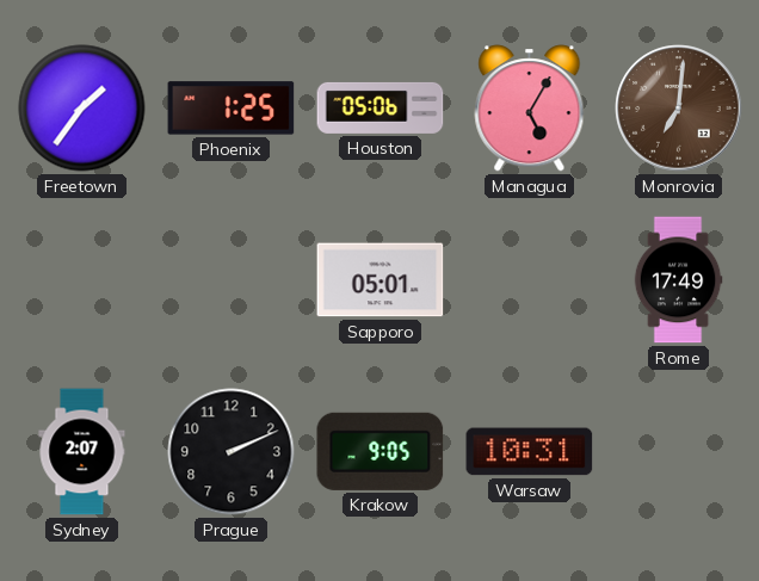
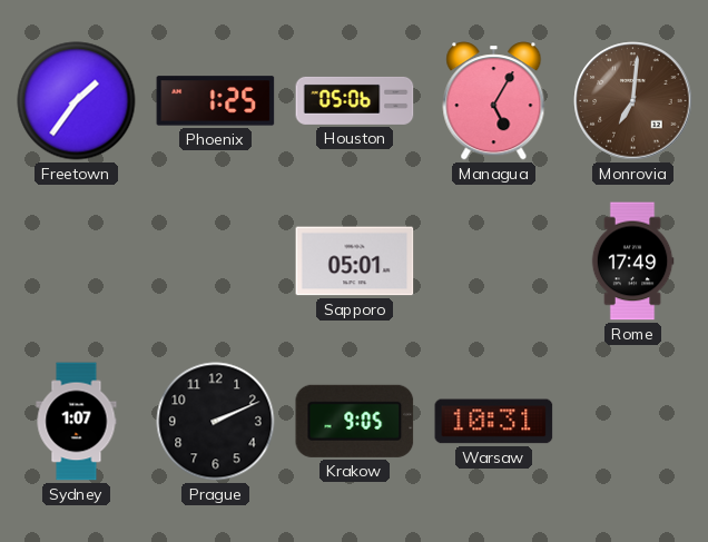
Sydney: 2:07 -> 1:07 (77, 422)
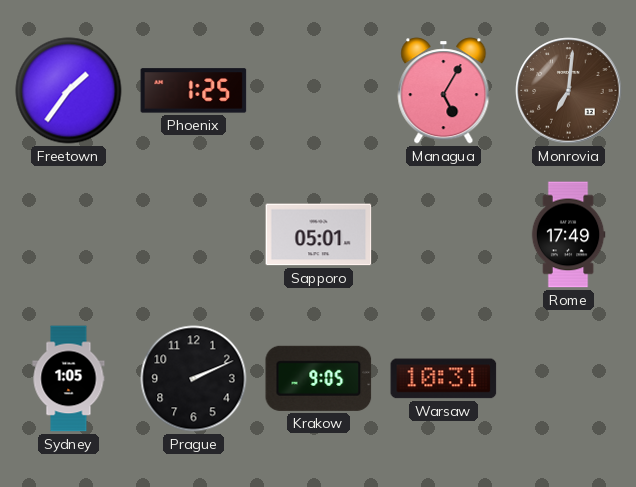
Houston: 05:06 -> none (355, 100)
Sydney: 1:07 -> 1:05 (69, 379)
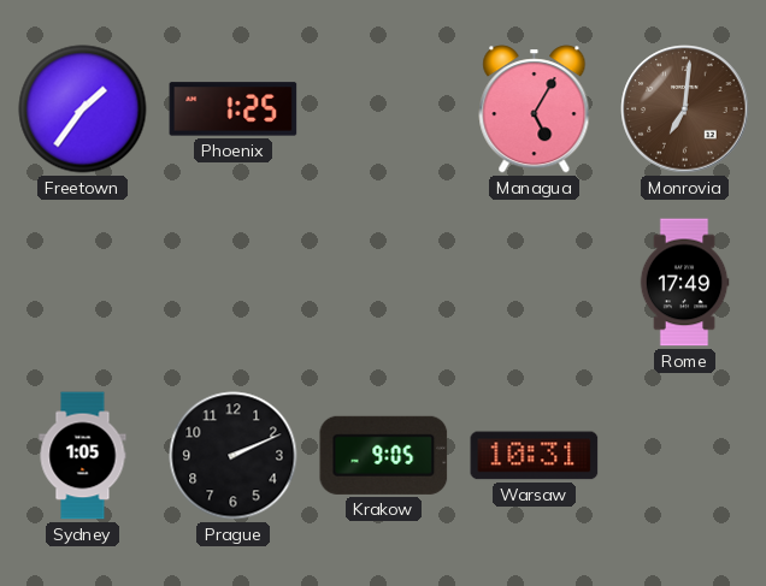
Sapporo: 05:01 -> none (319, 235)
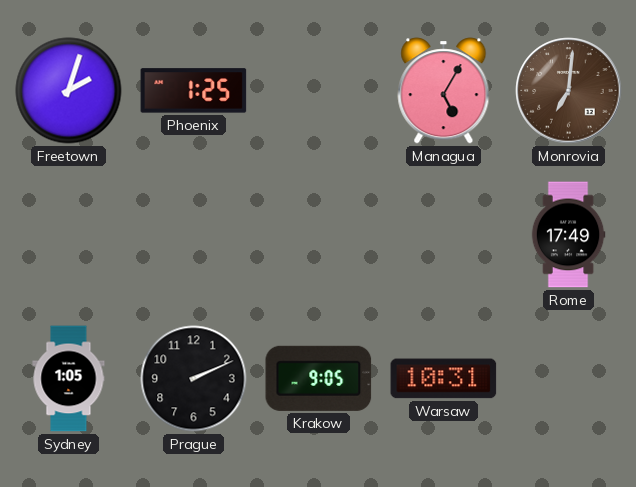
Freetown: 1:36 -> 2:03 (69, 91)
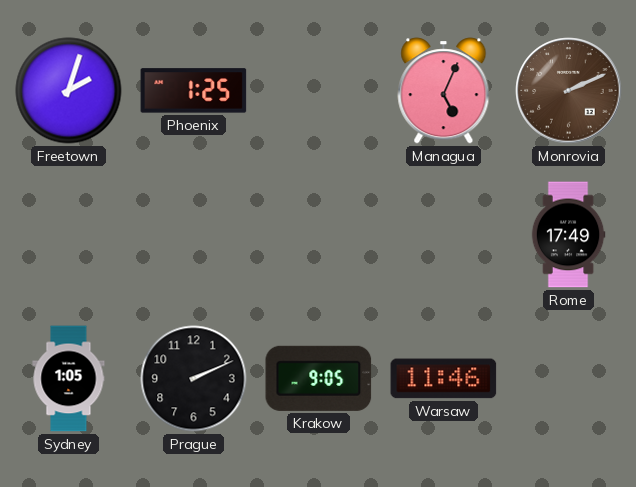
Managua: 5:05 -> 5:04 (444, 91)
Monrovia: 7:01 -> 2:11 (569, 91)
Warsaw: 10:31 -> 11:46 (444, 379)
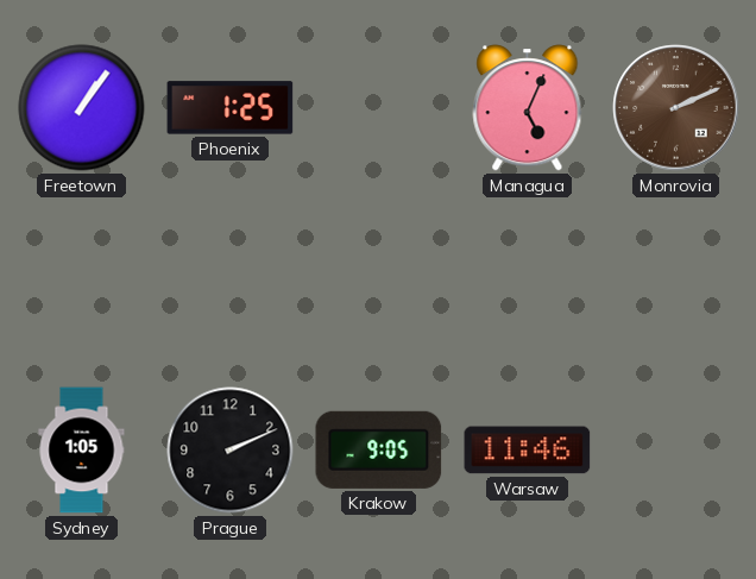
Freetown: 2:03 -> 1:06 (82, 108)
Rome: 17:49 -> none (568, 235)
